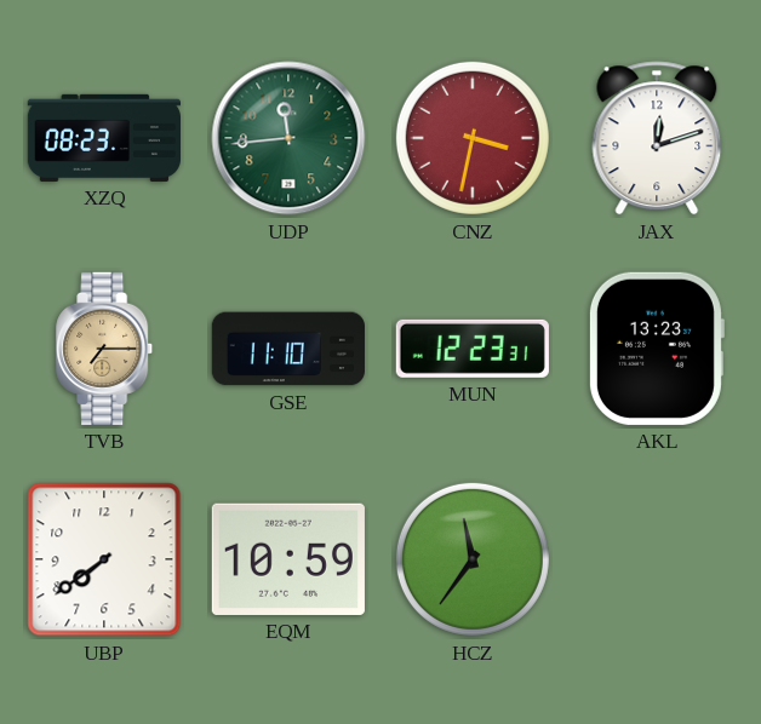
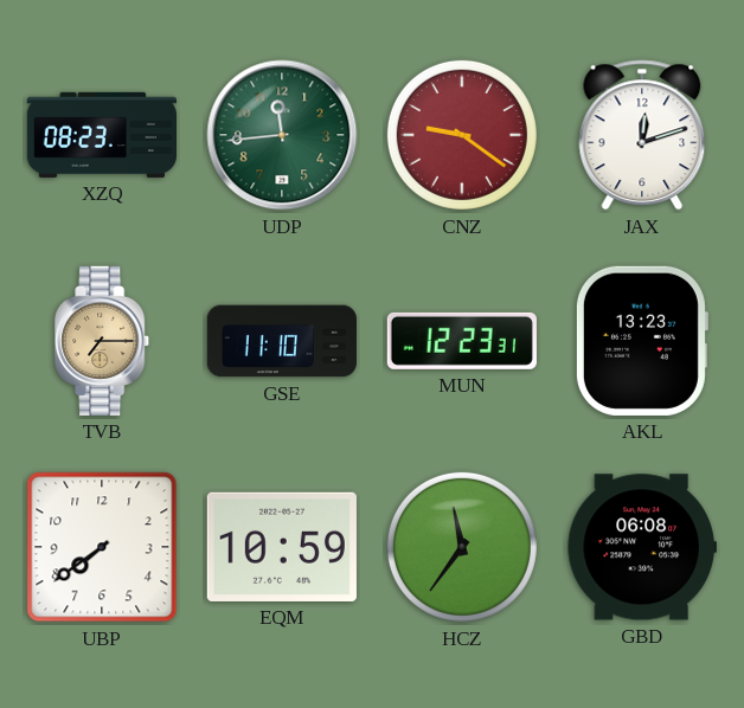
CNZ: 3:32 -> 9:21 (462, 135)
GBD: none -> 06:08 (642, 547)
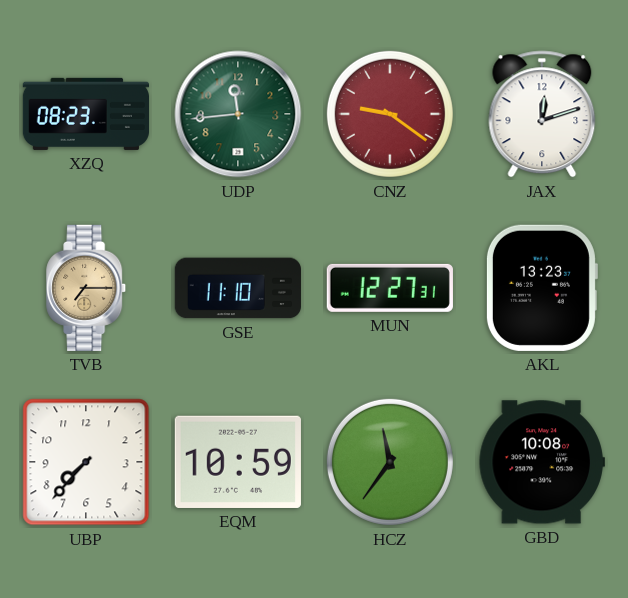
MUN: 12:23 -> 12:27 (390, 288)
UBP: 7:39 -> 7:37 (86, 462)
GBD: 06:08 -> 10:08 (542, 462)
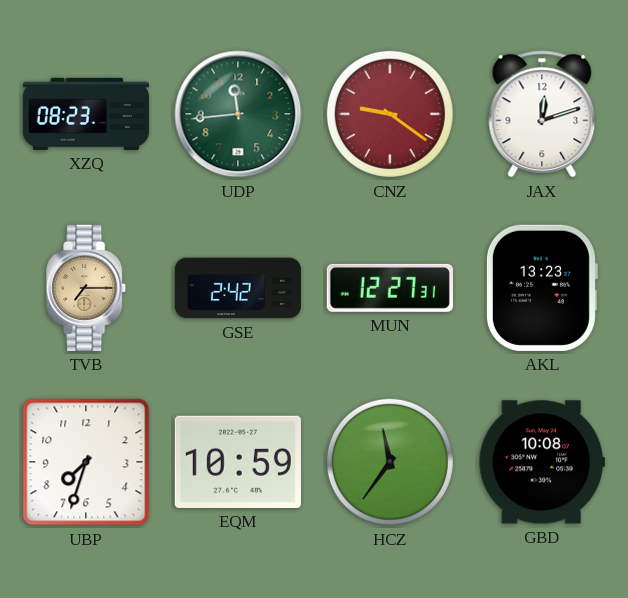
GSE: 11:10 -> 2:42 (238, 288)
UBP: 7:37 -> 7:33 (86, 462)
